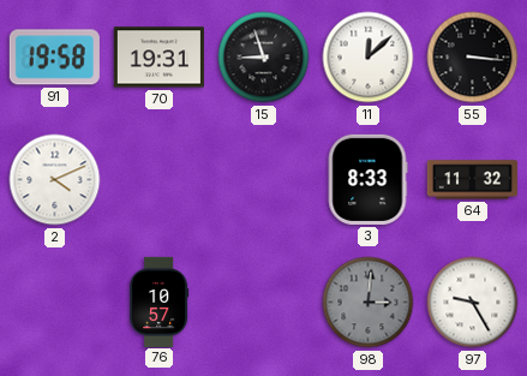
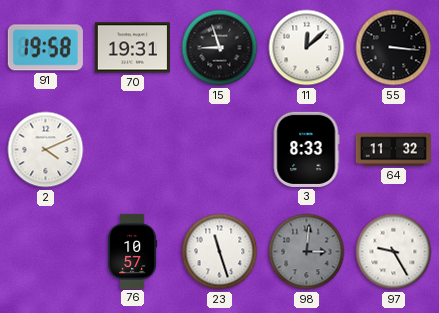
23: none -> 11:27 (220, 252)
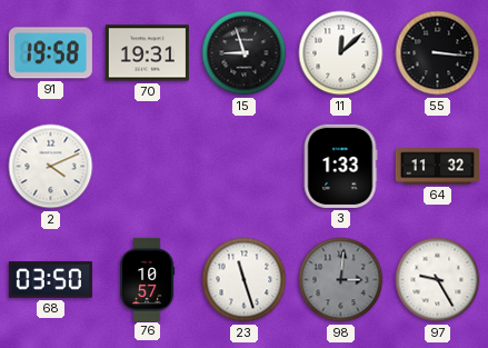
3: 8:33 -> 1:33 (340, 166)
68: none -> 03:50 (50, 280)
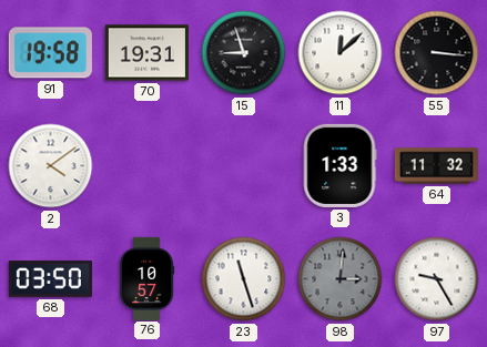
2: 4:11 -> 4:09 (51, 166)
